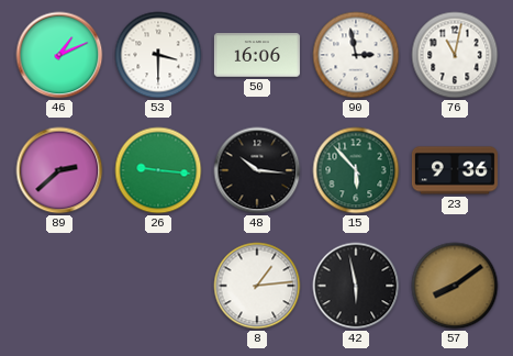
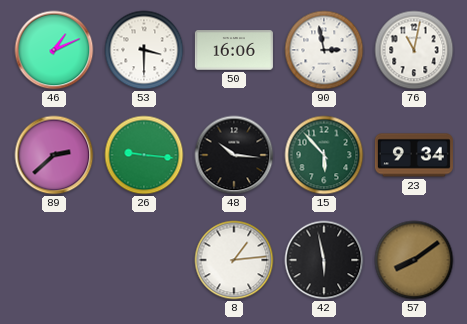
23: 9:36 -> 9:34 (414, 155)
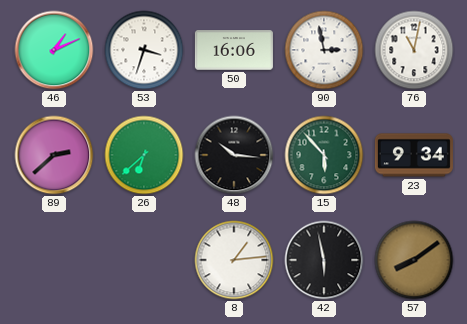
53: 3:30 -> 3:33 (144, 50)
26: 9:16 -> 6:38 (144, 155)
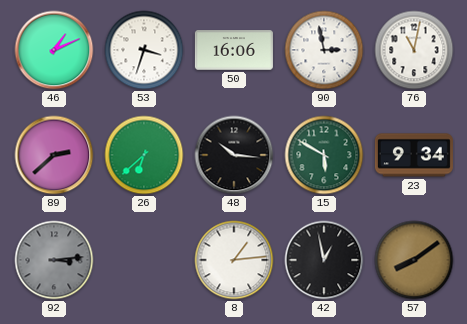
15: 5:53 -> 5:50 (324, 155)
92: none -> 3:14 (54, 260)
42: 5:58 -> 12:58 (324, 260)
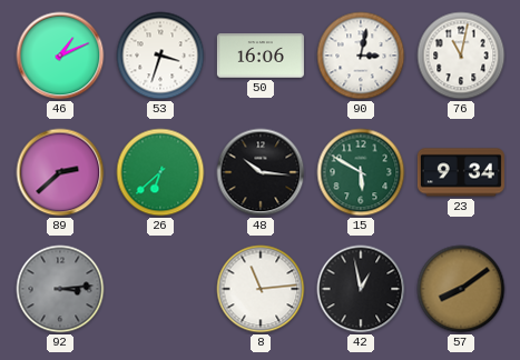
90: 2:58 -> 3:02 (361, 56)
8: 1:14 -> 11:14 (261, 289)
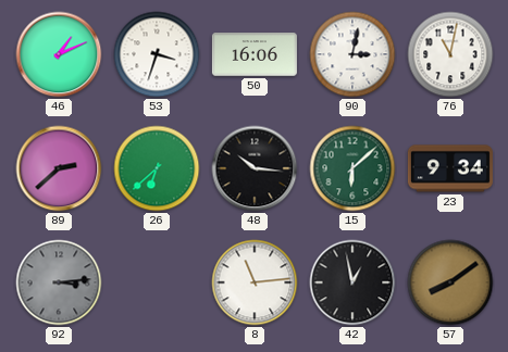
15: 5:50 -> 6:08 (352, 168)
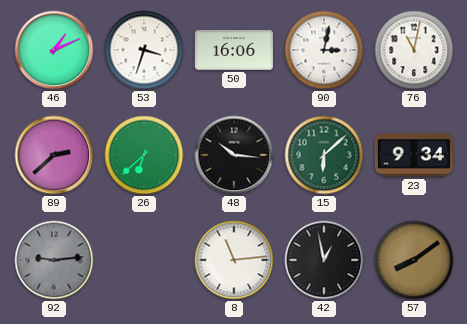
92: 3:14 -> 9:14 (54, 260)
